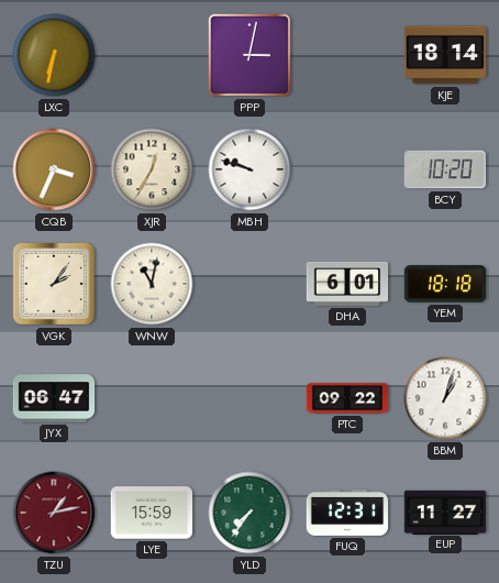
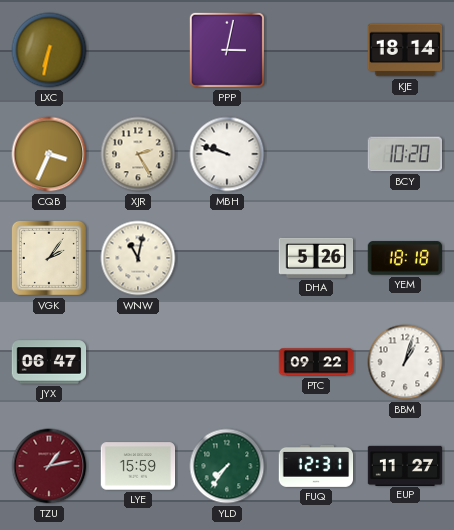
XJR: 12:35 -> 2:25 (138, 154)
DHA: 6:01 -> 5:26 (316, 258)
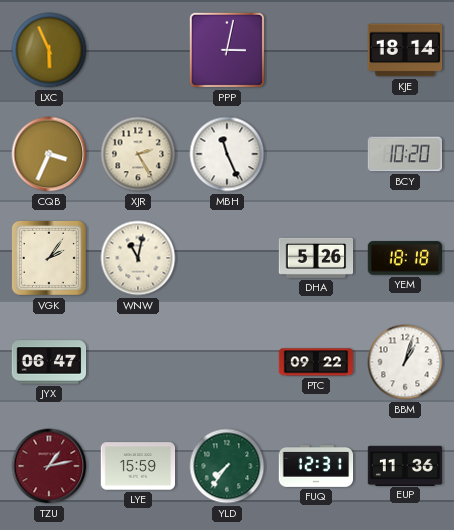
LXC: 6:32 -> 5:56 (49, 50)
MBH: 9:48 -> 11:26 (227, 154)
EUP: 11:27 -> 11:36 (405, 465)
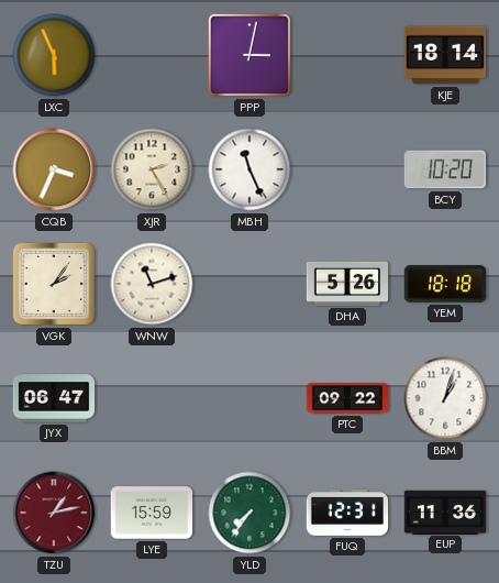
WNW: 11:02 -> 11:12 (152, 284)
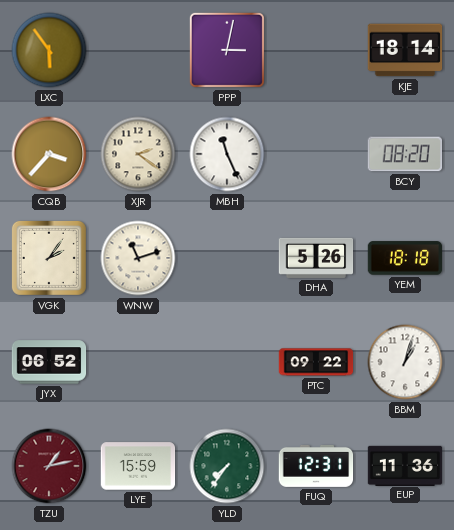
LXC: 5:56 -> 5:54 (49, 50)
CQB: 3:34 -> 3:37 (49, 154)
XJR: 2:25 -> 2:21 (138, 154)
BCY: 10:20 -> 08:20 (404, 154)
JYX: 06:47 -> 06:52 (49, 362)
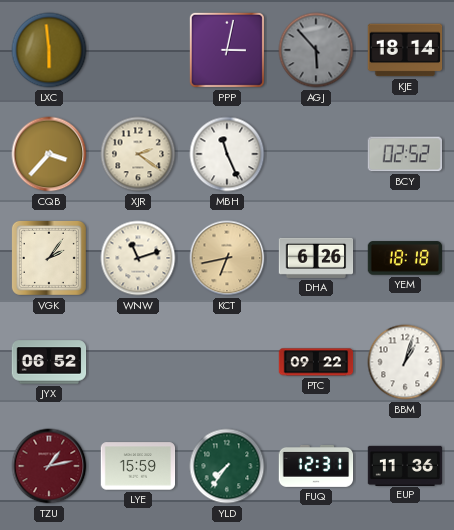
LXC: 5:54 -> 5:59 (49, 50)
AGJ: none -> 5:53 (316, 50)
BCY: 08:20 -> 02:52 (404, 154)
KCT: none -> 6:43 (227, 258)
DHA: 5:26 -> 6:26 (316, 258)
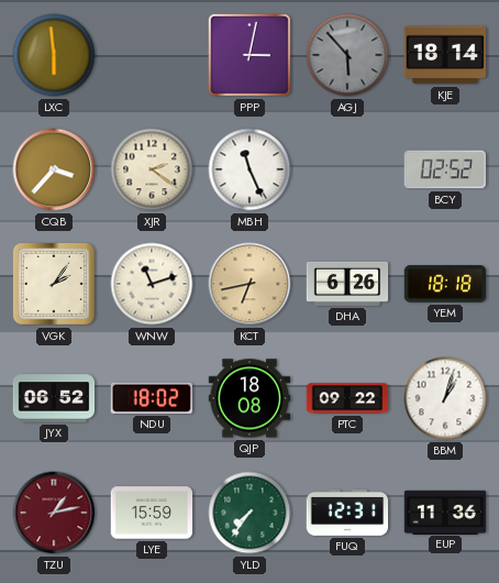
NDU: none -> 18:02 (151, 398)
QJP: none -> 18:08 (249, 398)
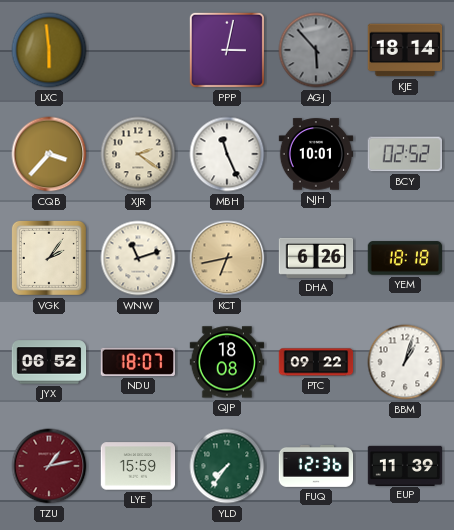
NJH: none -> 10:01 (316, 154)
NDU: 18:02 -> 18:07 (137, 362)
FUQ: 12:31 -> 12:36 (316, 466)
EUP: 11:36 -> 11:39 (405, 465)
